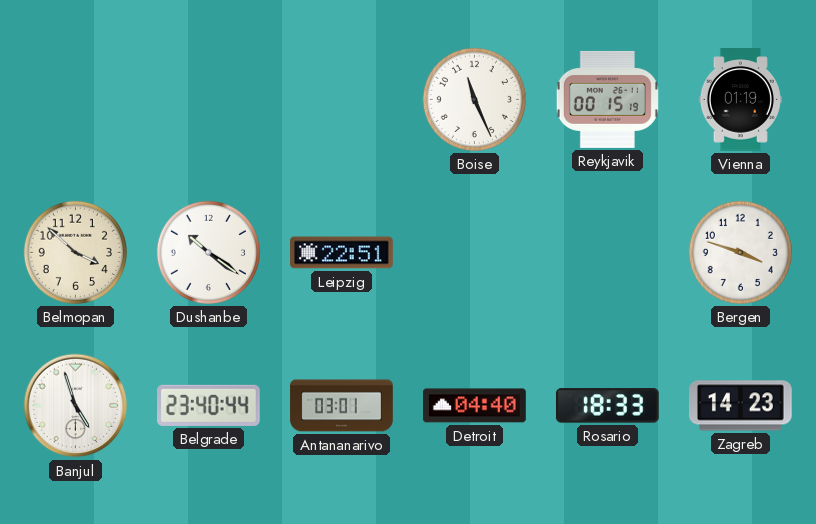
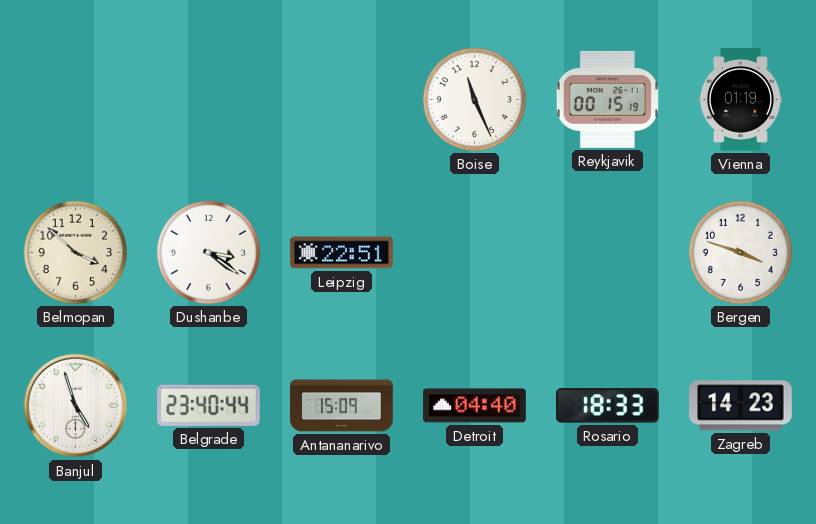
Dushanbe: 10:21 -> 3:21 (208, 252)
Antananarivo: 03:01 -> 15:09 (342, 406)
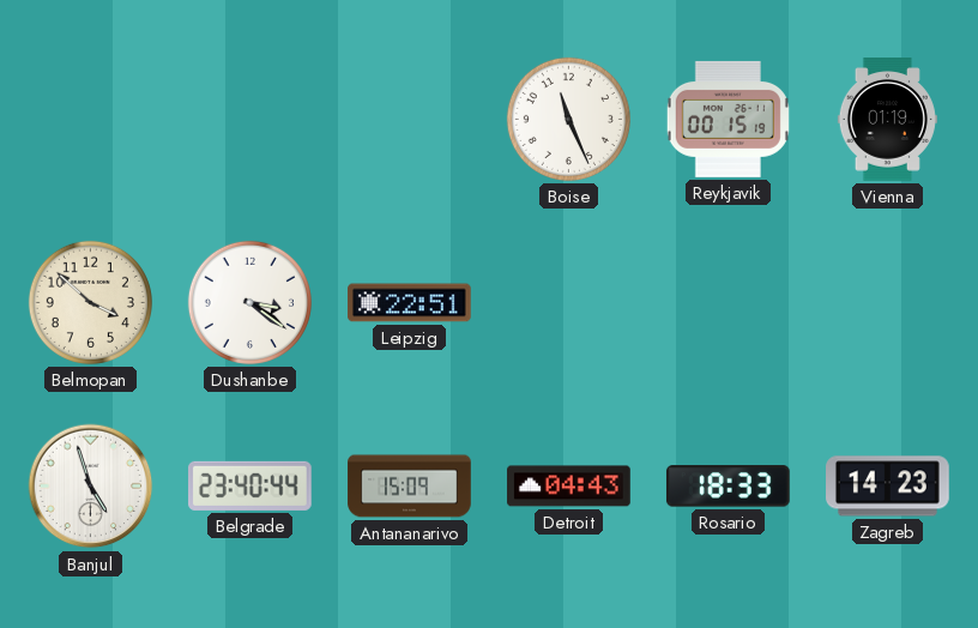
Bergen: 3:48 -> none (740, 252)
Detroit: 04:40 -> 04:43 (569, 487)
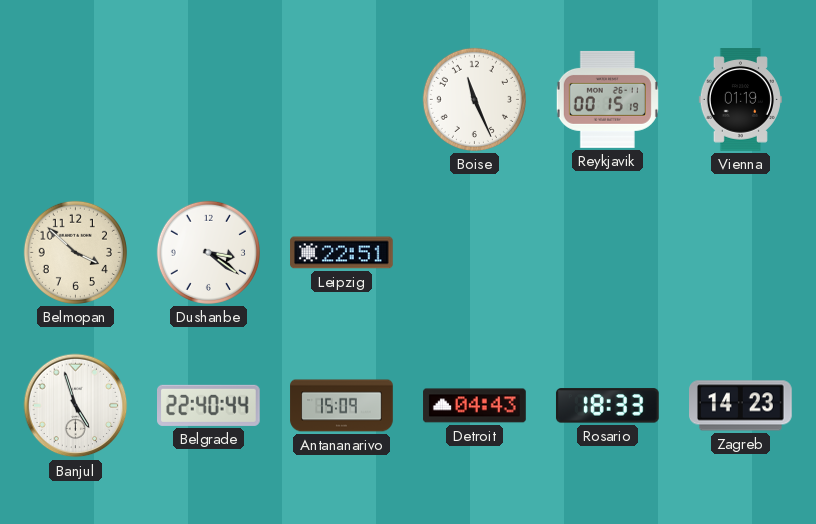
Belgrade: 23:40 -> 22:40 (209, 405)
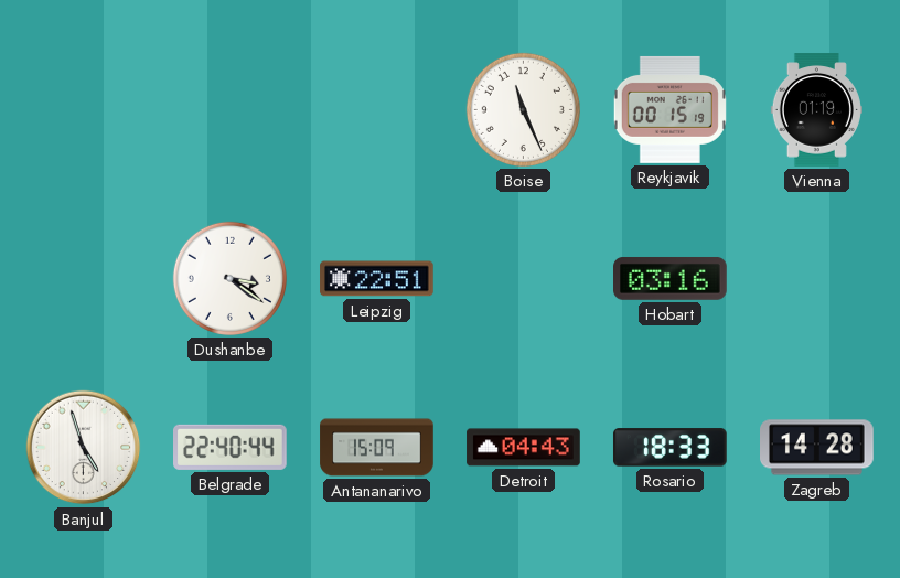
Belmopan: 3:52 -> none (75, 252)
Hobart: none -> 03:16 (671, 278)
Zagreb: 14:23 -> 14:28 (817, 448)
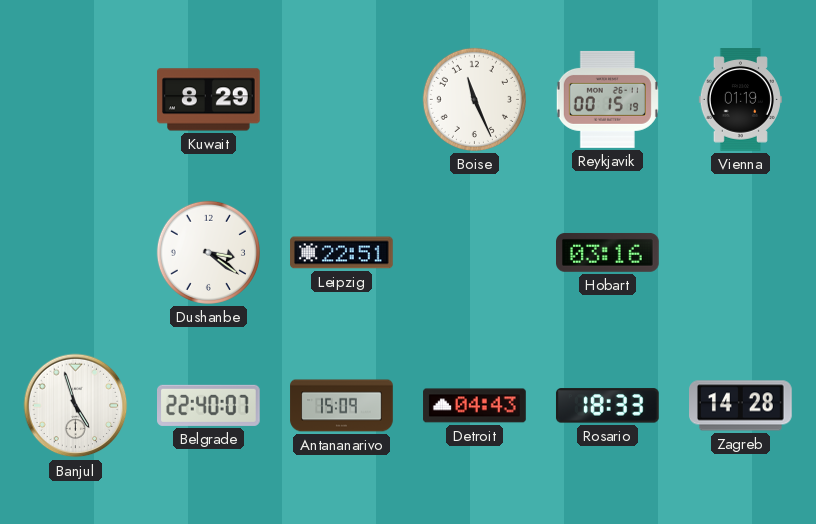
Kuwait: none -> 8:29 (209, 100)
Belgrade: 22:40:44 -> 22:40:07 (209, 405)
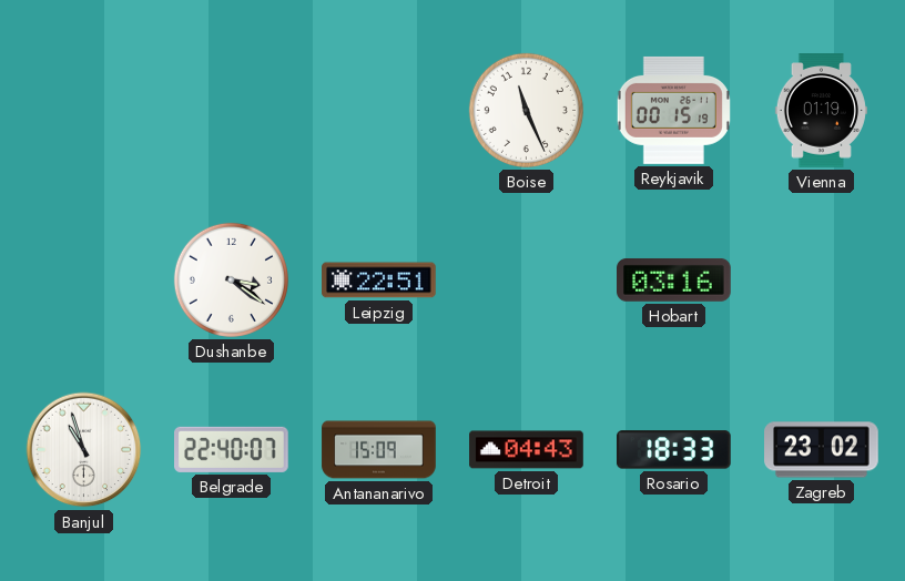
Kuwait: 8:29 -> none (209, 100)
Banjul: 4:57 -> 10:57 (84, 450)
Zagreb: 14:28 -> 23:02 (822, 450)
